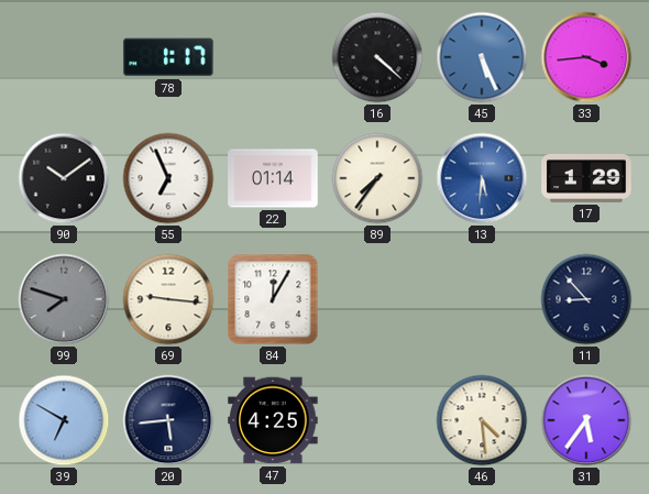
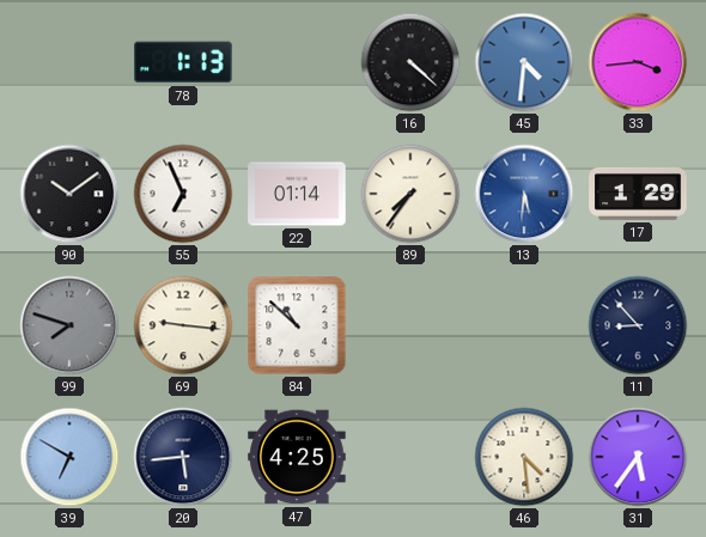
78: 1:17 -> 1:13 (184, 62)
45: 5:26 -> 4:31 (524, 62)
84: 12:05 -> 10:52 (297, 325)
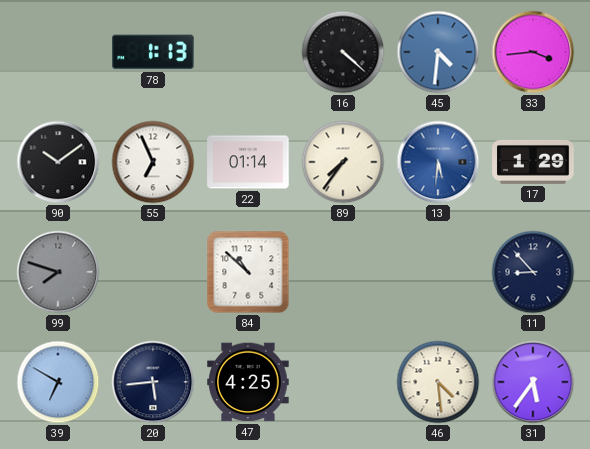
69: 9:16 -> none (183, 325)
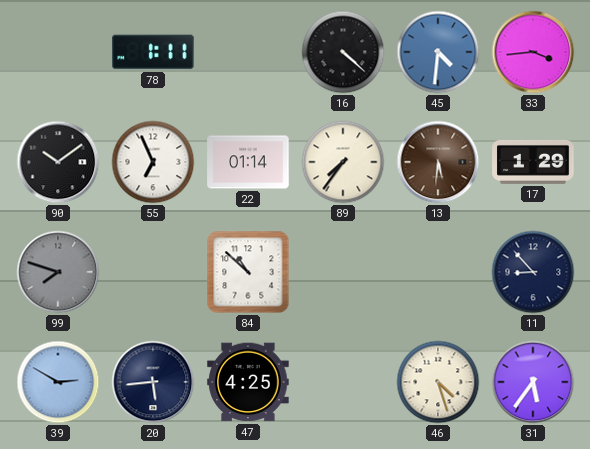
78: 1:13 -> 1:11 (154, 52)
13 dial: blue -> brown (438, 162)
39: 6:50 -> 2:50 (58, 382)
46: 4:29 -> 4:27 (438, 382)
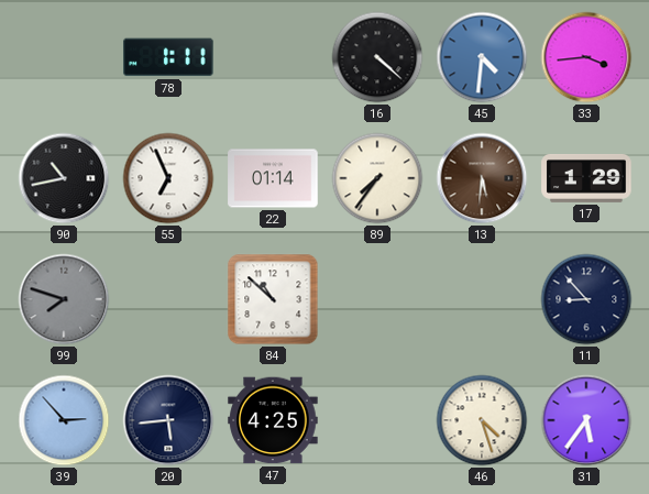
90: 10:09 -> 10:43 (64, 178)
39: 2:50 -> 2:53 (64, 420)
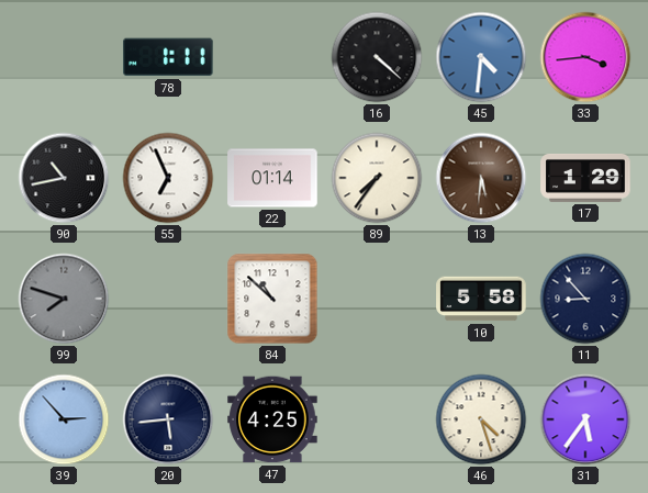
10: none -> 5:58 (481, 299)
